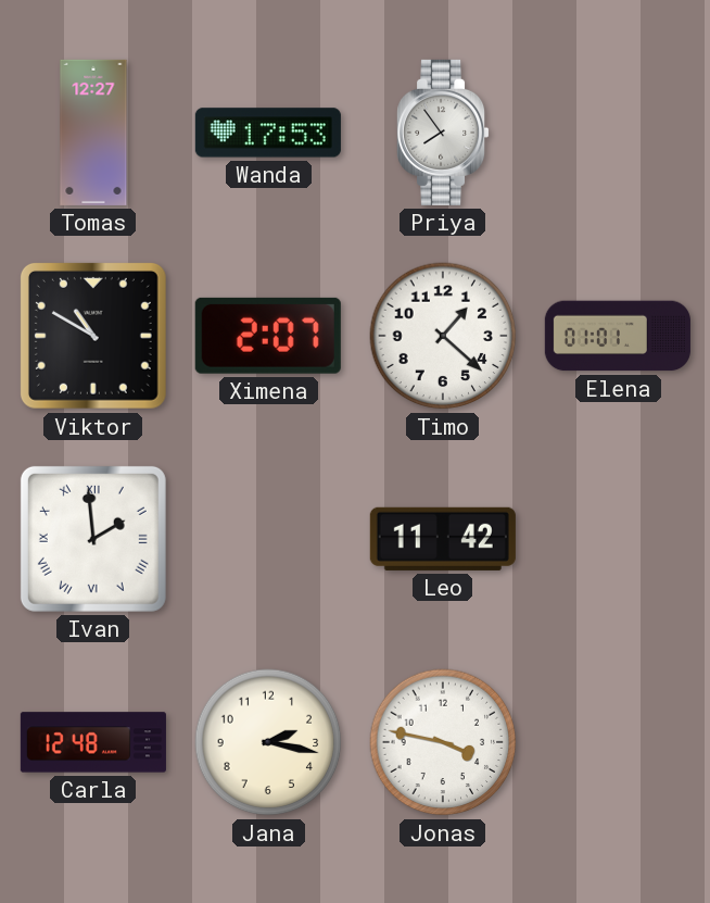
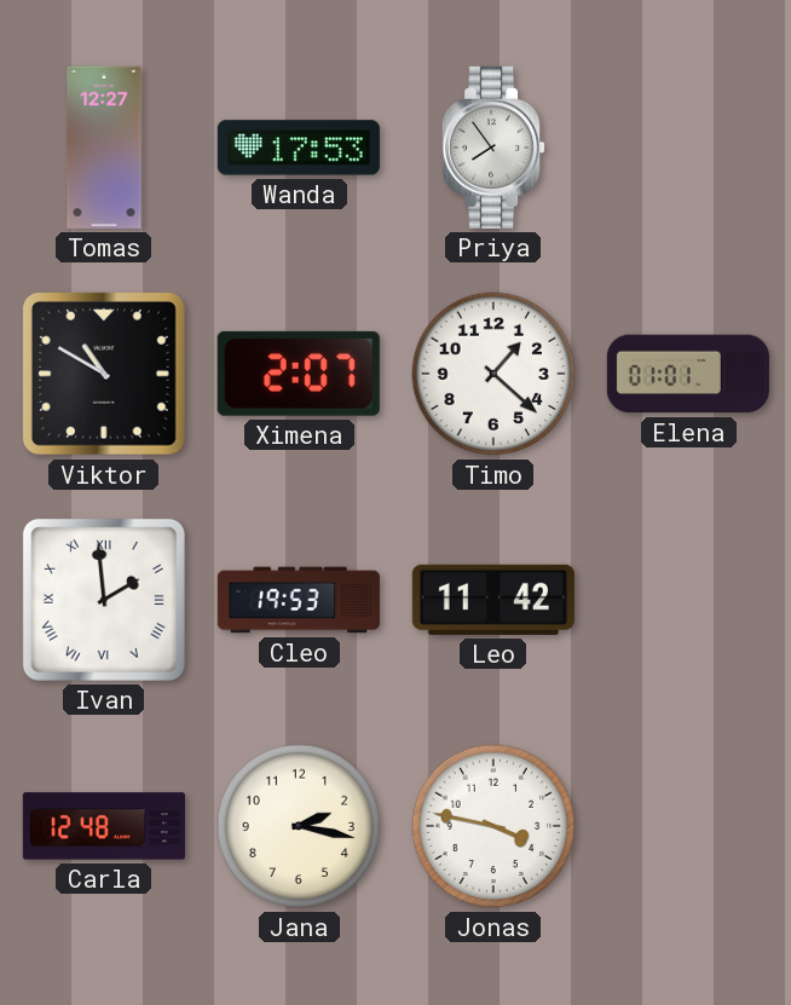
Cleo: none -> 19:53 (299, 600)
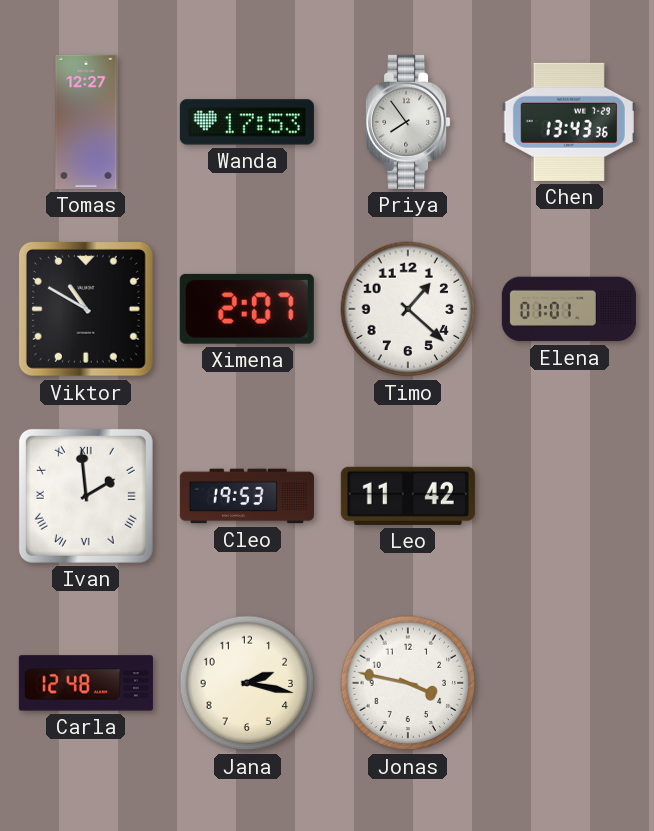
Chen: none -> 13:43 (569, 122)
